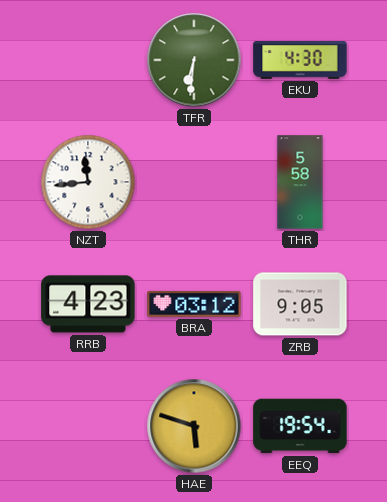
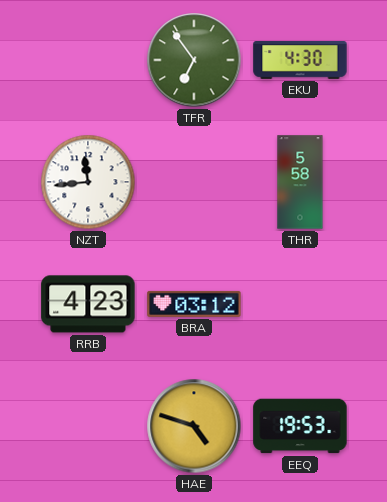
TFR: 6:31 -> 6:54 (194, 60)
ZRB: 9:05 -> none (300, 304)
HAE: 5:48 -> 4:48 (194, 426)
EEQ: 19:54 -> 19:53 (300, 426)
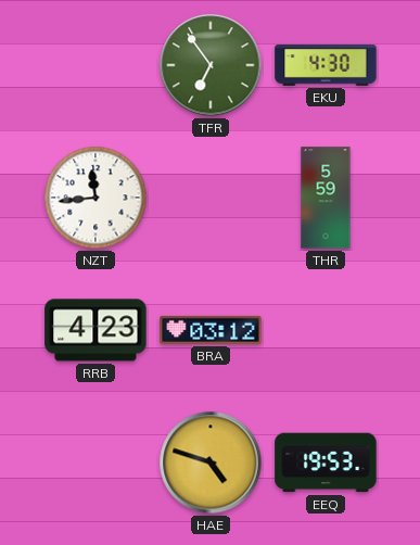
THR: 5:58 -> 5:59 (326, 198)
